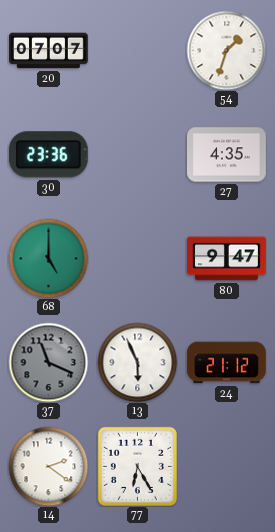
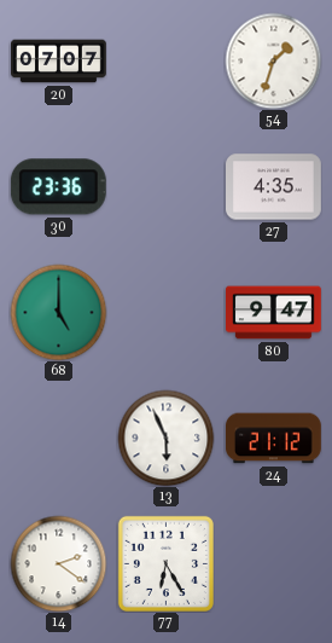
37: 11:19 -> none (48, 362)
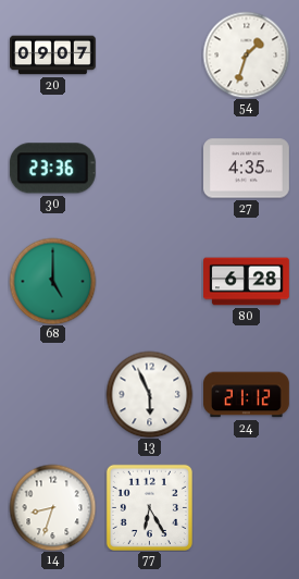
20: 07:07 -> 09:07 (53, 56)
80: 9:47 -> 6:28 (247, 282)
14: 2:21 -> 8:33 (52, 507)
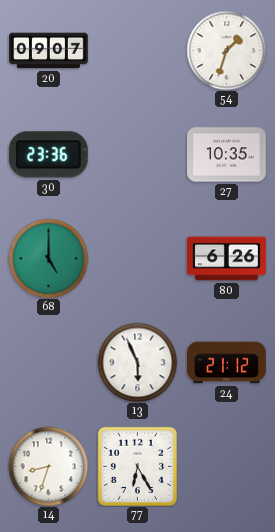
27: 4:35 -> 10:35 (227, 155)
80: 6:28 -> 6:26 (227, 259)
